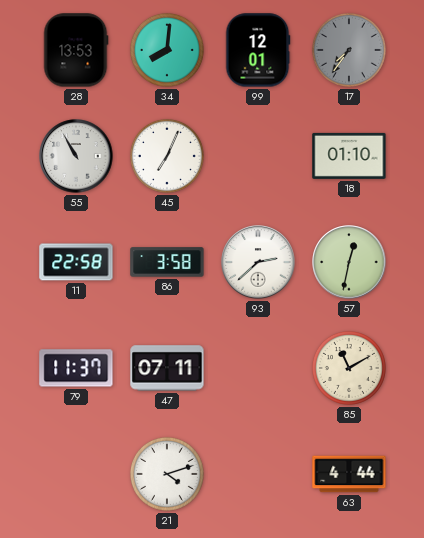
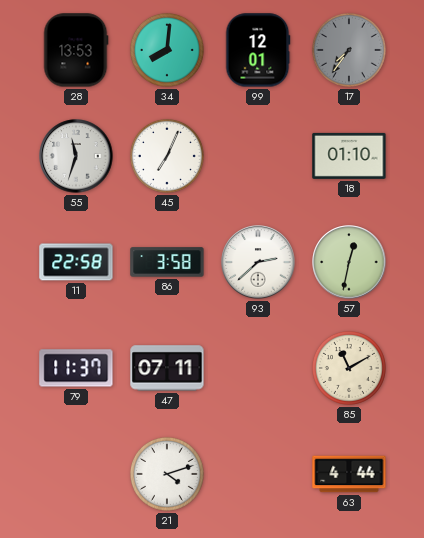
55: 10:55 -> 11:33 (76, 156)
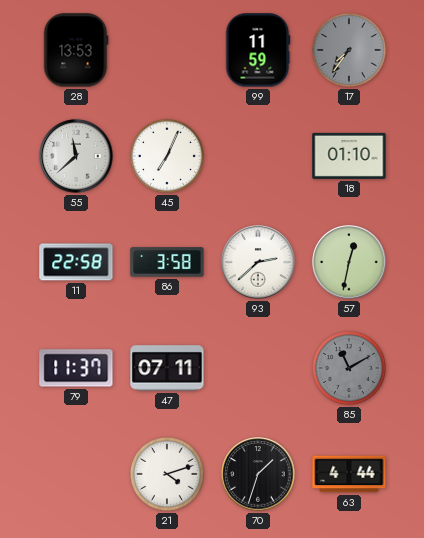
34: 8:01 -> none (167, 50)
99: 12:01 -> 11:59 (258, 50)
55: 11:33 -> 11:38 (76, 156)
85 dial: cream -> grey (349, 368)
70: none -> 1:33 (258, 474)
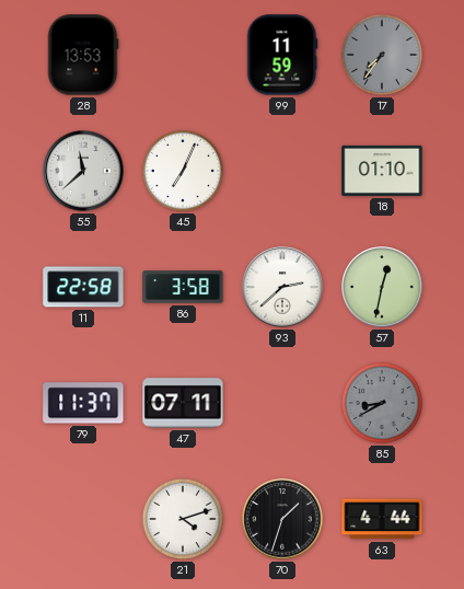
85: 11:10 -> 8:40 (382, 403)
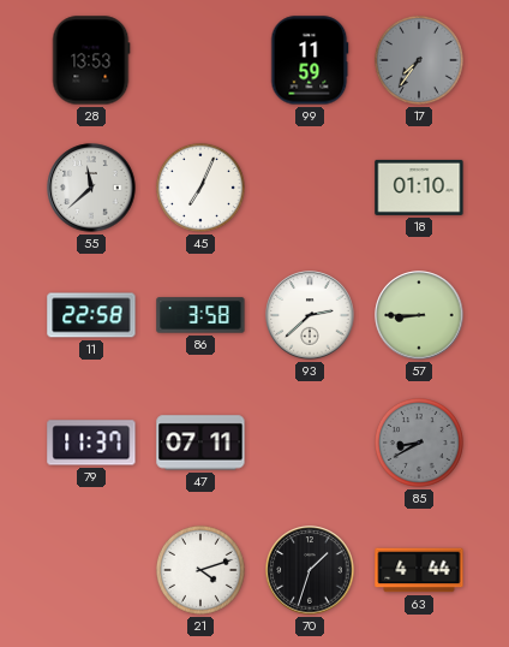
57: 12:32 -> 8:45 (419, 315)
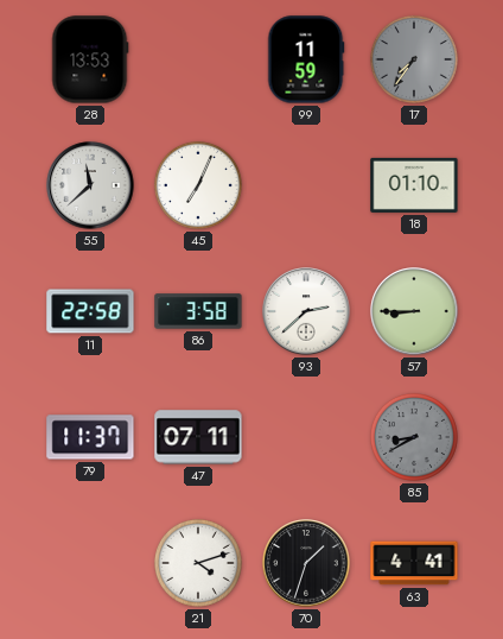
63: 4:44 -> 4:41 (414, 563)
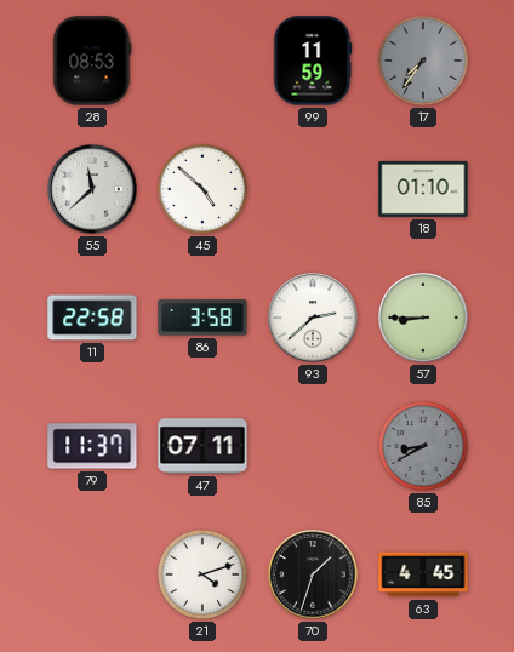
28: 13:53 -> 08:53 (92, 61)
45: 7:04 -> 4:52 (202, 189)
63: 4:41 -> 4:45 (423, 574)
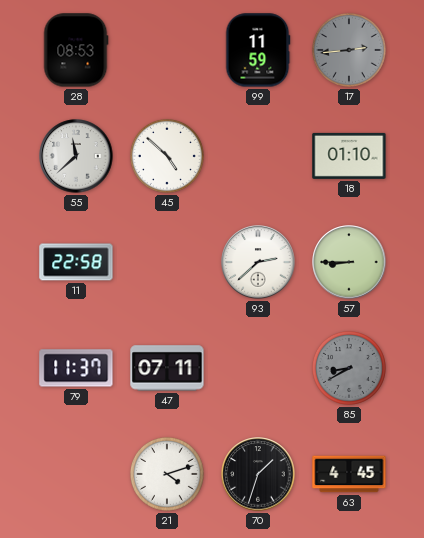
17: 7:36 -> 2:44 (349, 50)
86: 3:58 -> none (202, 318)
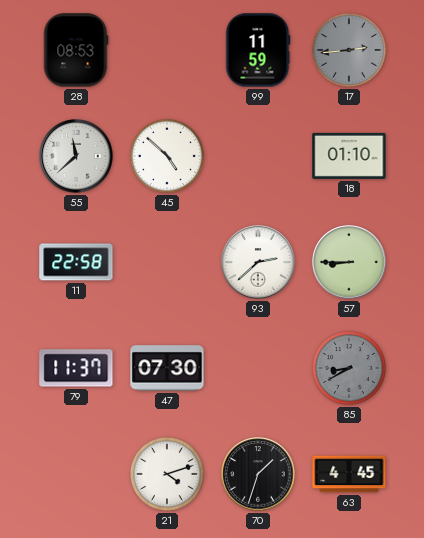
47: 07:11 -> 07:30 (167, 368)
